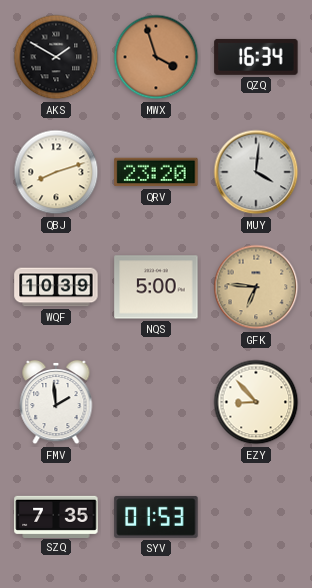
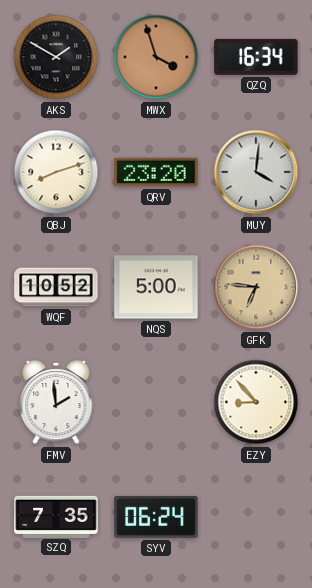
WQF: 10:39 -> 10:52 (56, 287)
SYV: 01:53 -> 06:24 (156, 517)
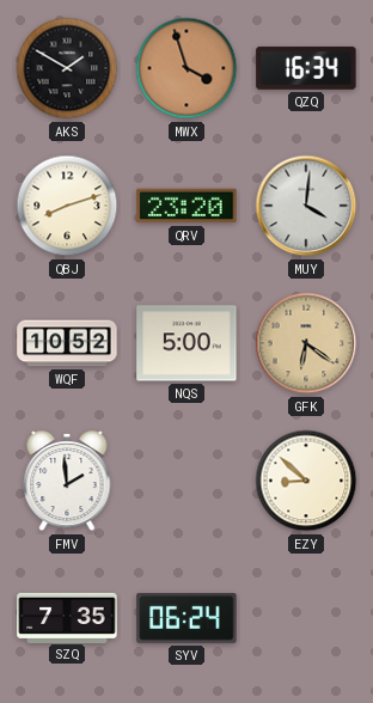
GFK: 6:46 -> 6:21 (306, 343)
EZY: 8:53 -> 8:52 (306, 481)
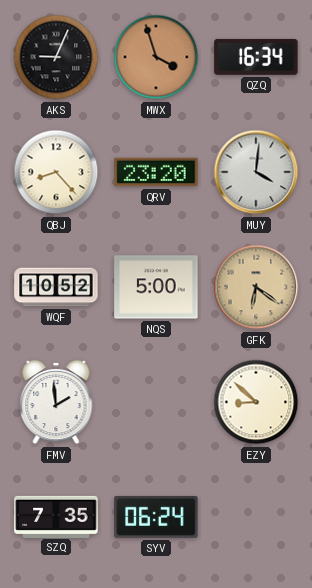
AKS: 1:50 -> 9:04 (56, 57)
QBJ: 8:12 -> 8:23 (56, 172)
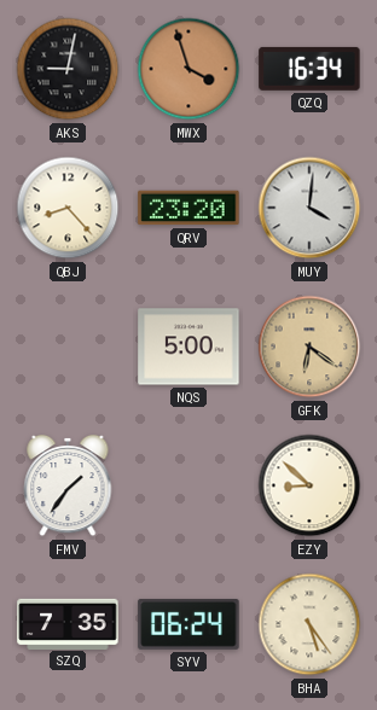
AKS: 9:04 -> 9:02 (68, 69)
WQF: 10:52 -> none (56, 287)
FMV: 1:59 -> 1:36 (68, 485)
BHA: none -> 5:24 (309, 624)
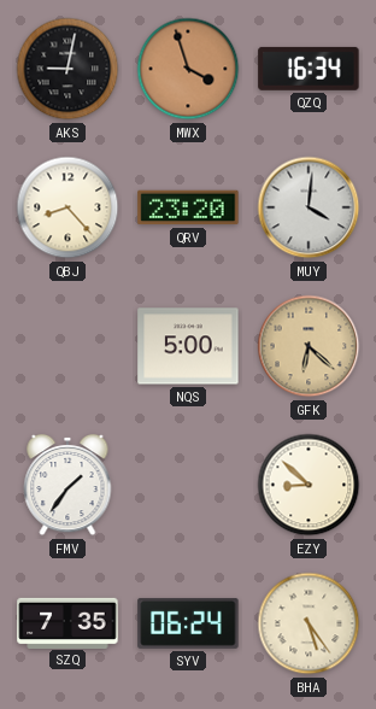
GFK: 6:21 -> 6:22 (309, 346)
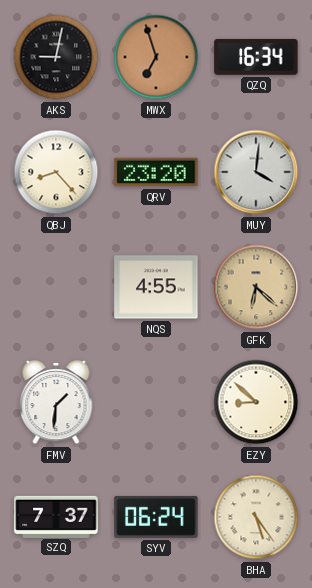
MWX: 3:57 -> 6:57 (156, 57)
NQS: 5:00 -> 4:55 (156, 287)
FMV: 1:36 -> 1:31 (56, 402)
SZQ: 7:35 -> 7:37 (56, 516)
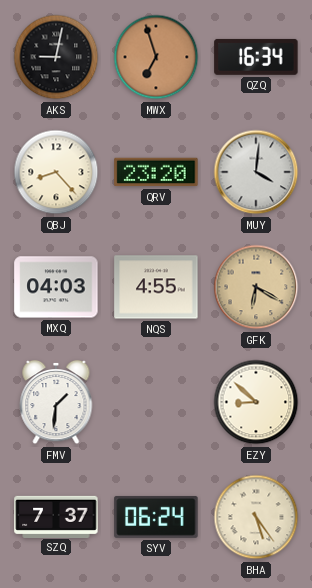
MXQ: none -> 04:03 (56, 287)
GFK: 6:22 -> 6:20 (256, 287)
